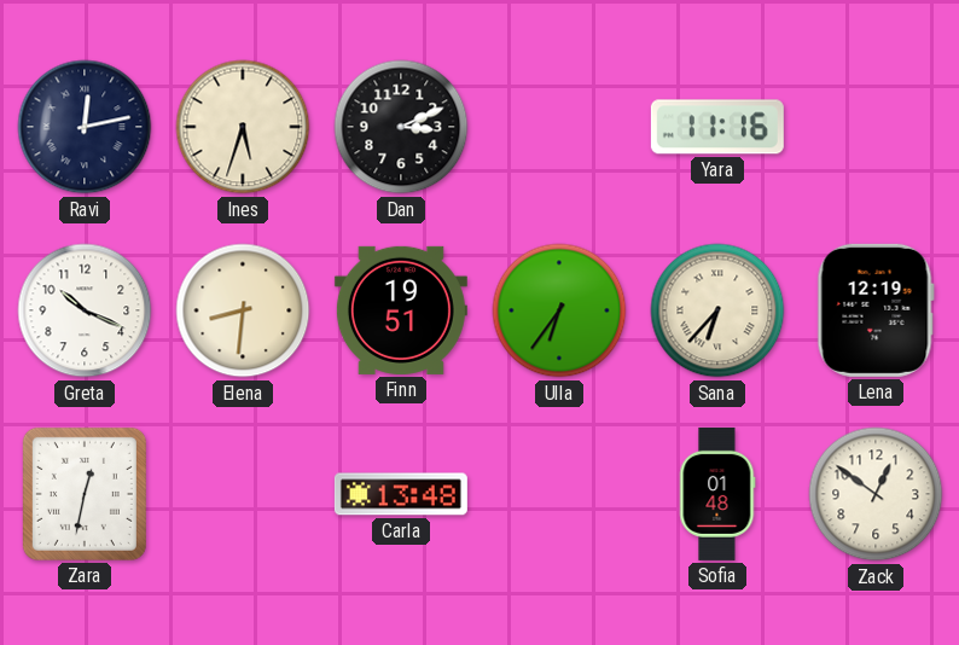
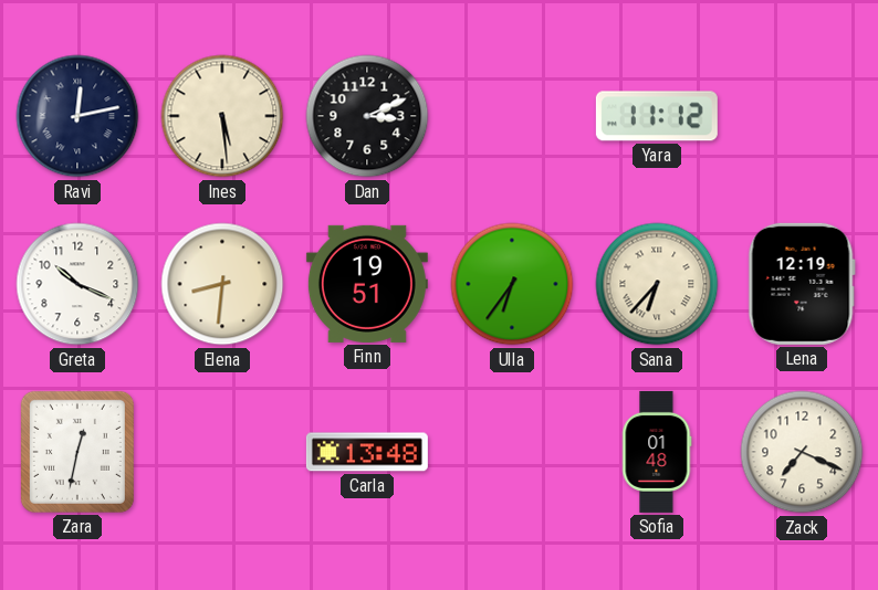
Ines: 5:33 -> 5:29 (222, 116)
Yara: 11:16 -> 11:12 (657, 116)
Zack: 12:51 -> 7:19 (802, 452)
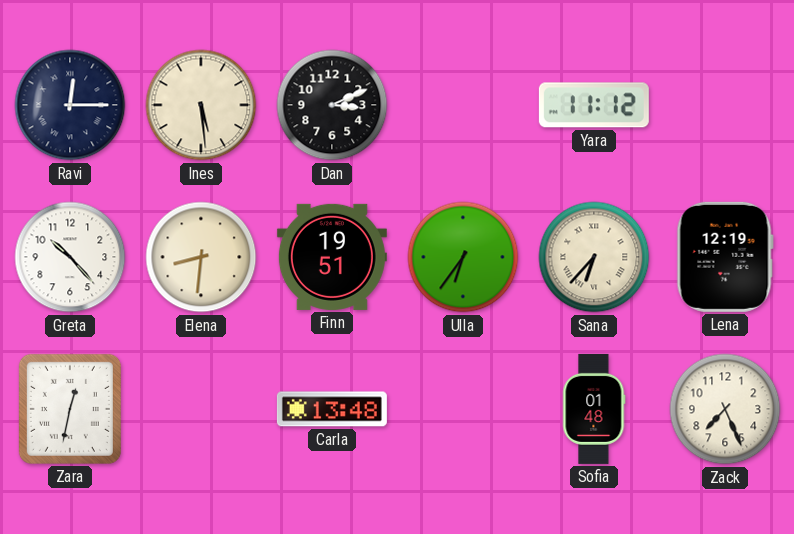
Ravi: 12:13 -> 12:15 (70, 105)
Greta: 10:19 -> 10:23 (70, 257)
Zack: 7:19 -> 7:26 (725, 409)
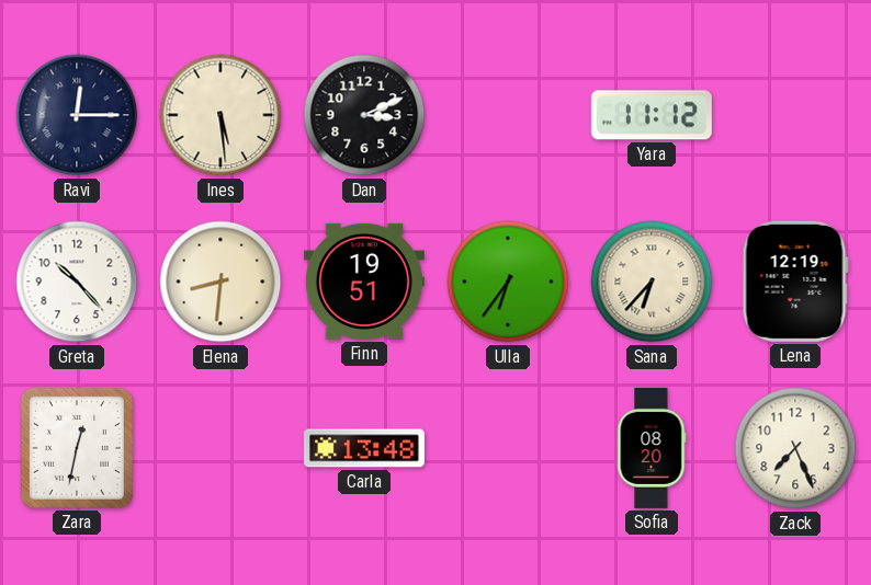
Sofia: 01:48 -> 08:20 (652, 448)
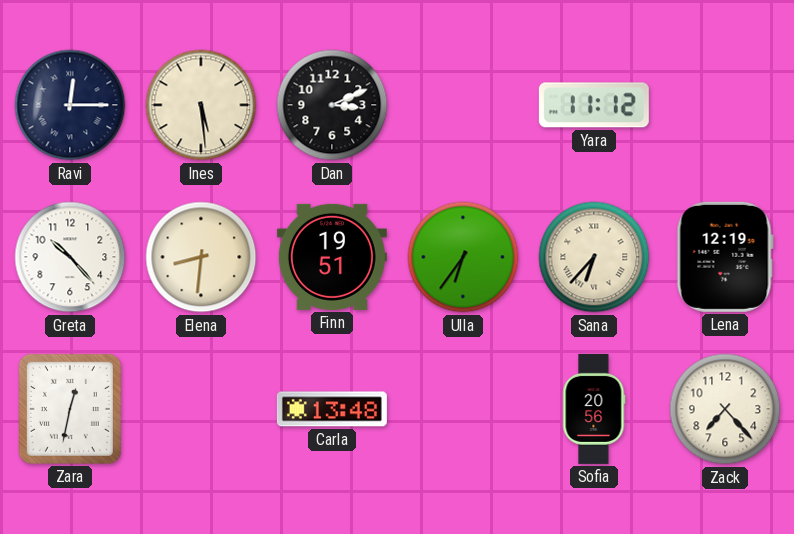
Sofia: 08:20 -> 20:56 (594, 409)
Zack: 7:26 -> 7:23 (725, 409)
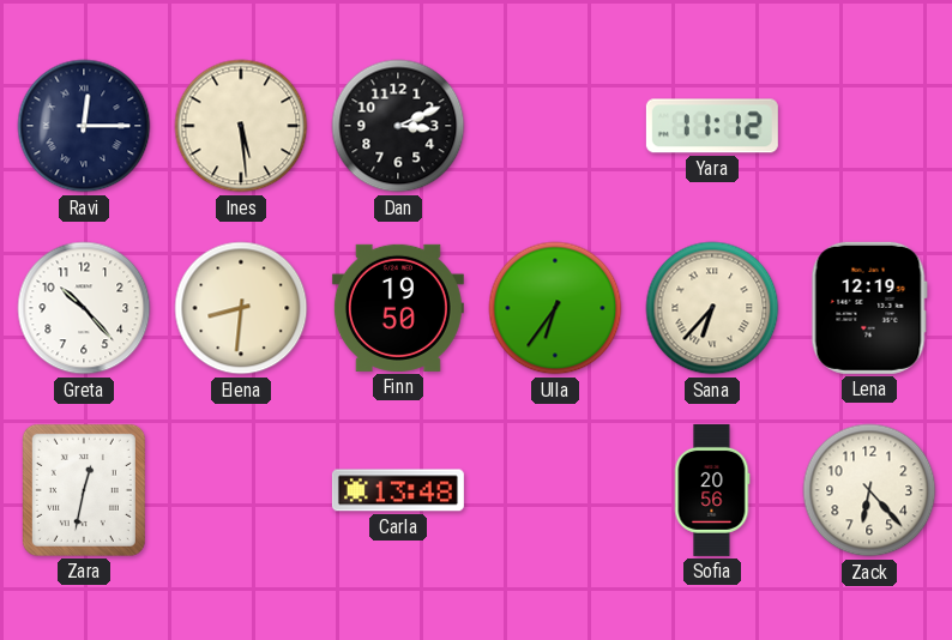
Finn: 19:51 -> 19:50 (398, 308)
Zack: 7:23 -> 6:23 (869, 490)
